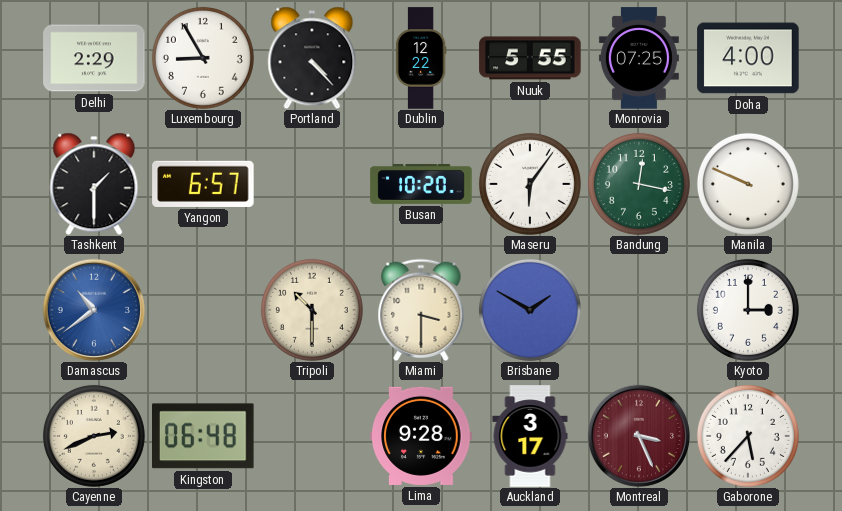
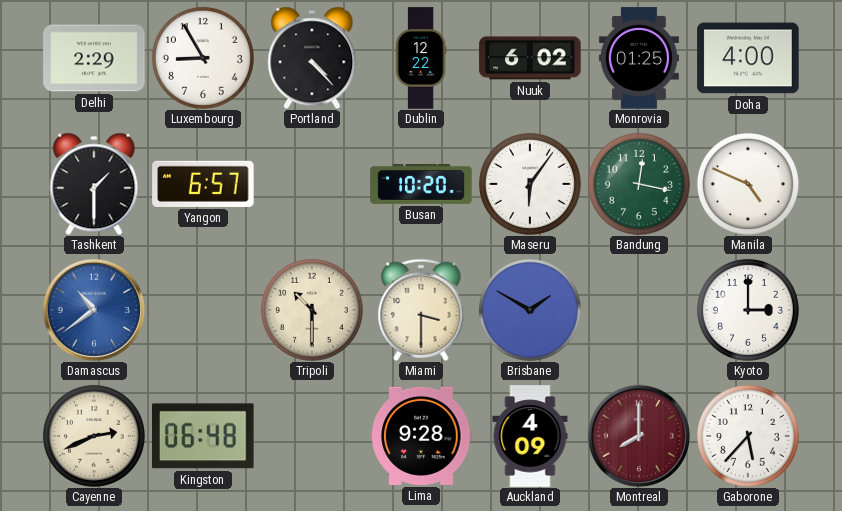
Nuuk: 5:55 -> 6:02 (530, 58)
Monrovia: 07:25 -> 01:25 (639, 58)
Manila: 9:49 -> 4:49 (748, 184)
Auckland: 3:17 -> 4:09 (530, 436)
Montreal: 3:26 -> 8:00 (639, 436)
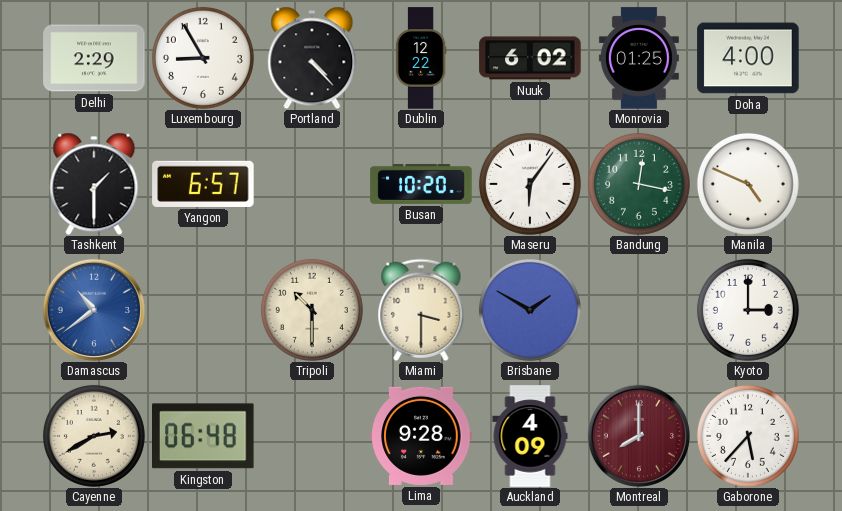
Cayenne: 2:41 -> 2:40 (94, 436)
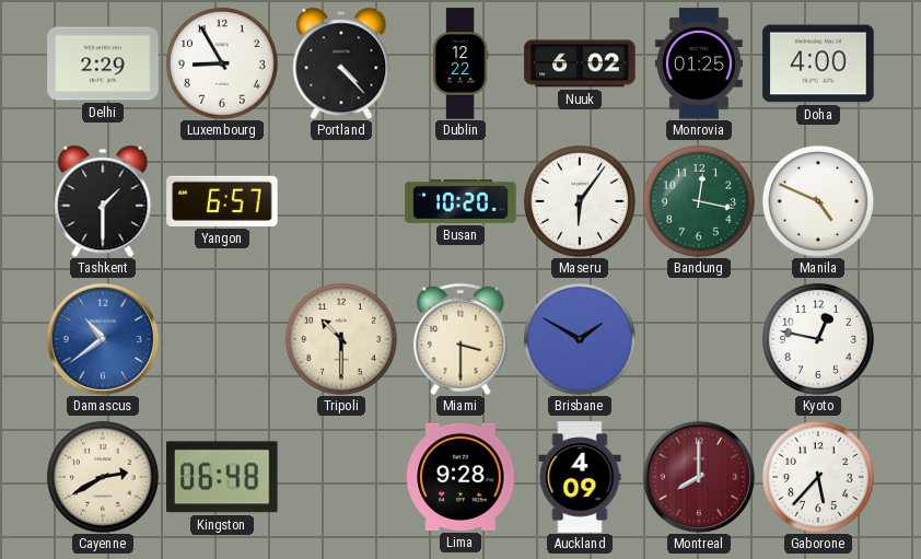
Kyoto: 3:00 -> 12:47 (818, 339)
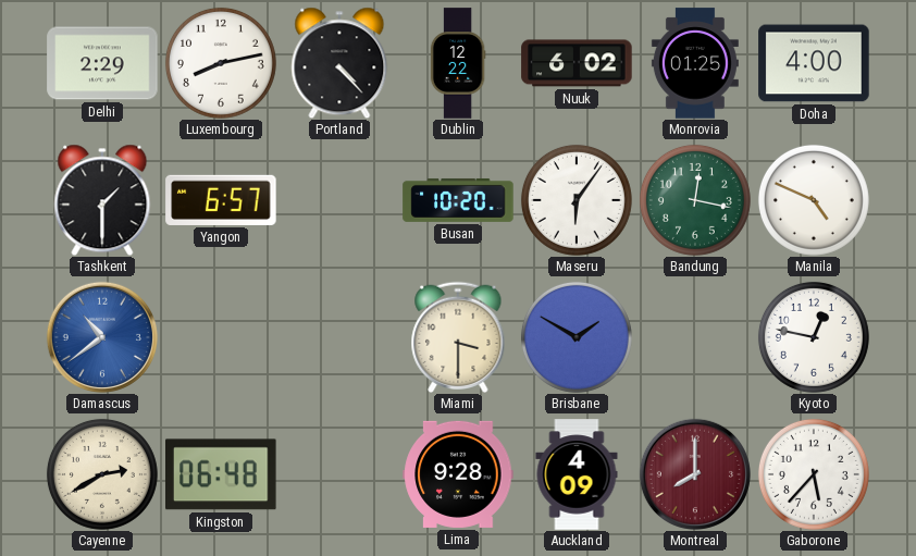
Luxembourg: 8:55 -> 8:13 (221, 63)
Tripoli: 10:30 -> none (341, 339)
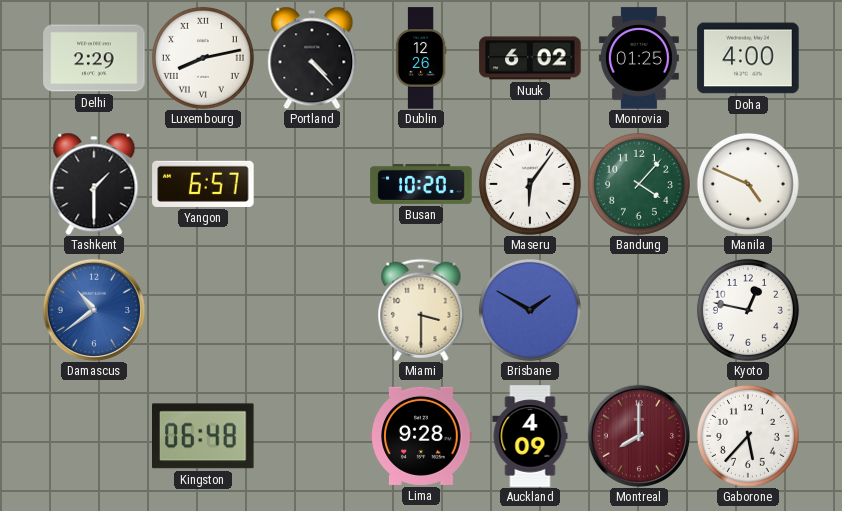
Luxembourg numerals: Arabic -> Roman (203, 58)
Dublin: 12:22 -> 12:26 (421, 58)
Bandung: 12:17 -> 4:07 (639, 184)
Cayenne: 2:40 -> none (102, 474)
